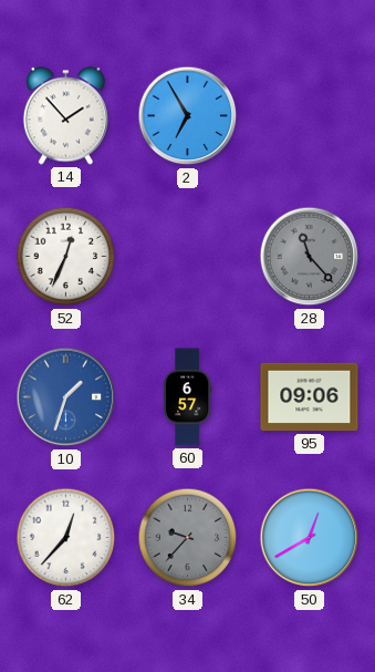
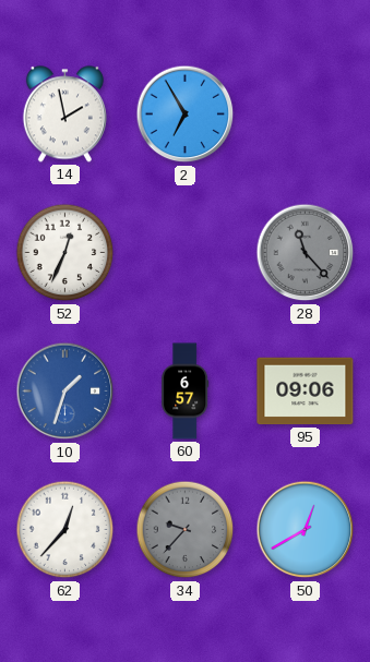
14: 1:53 -> 1:58 (64, 115)
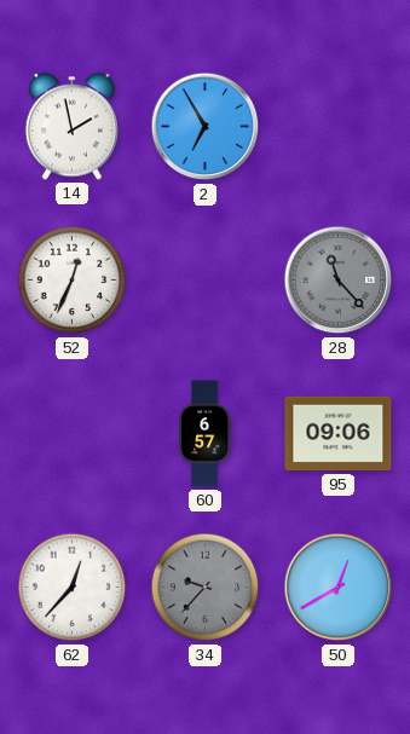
10: 1:33 -> none (65, 392)
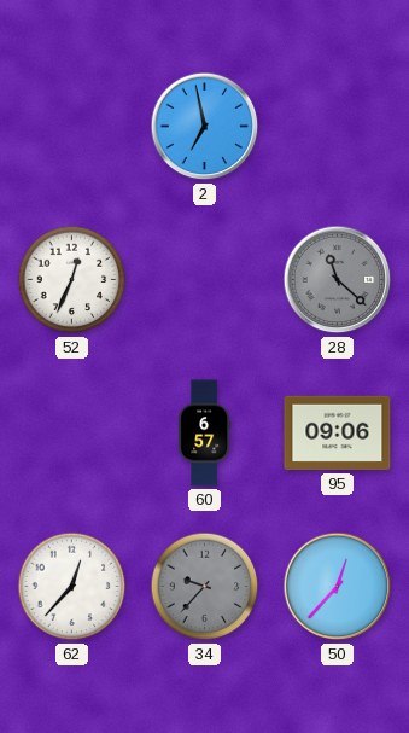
14: 1:58 -> none (71, 127)
2: 6:55 -> 6:58 (205, 127)
28: 11:23 -> 11:22 (338, 280)
50: 12:40 -> 12:37 (338, 587)
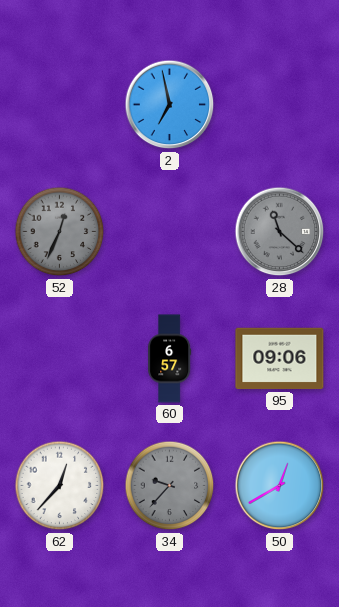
52 dial: white -> grey (60, 232)
50: 12:37 -> 12:40 (280, 486)
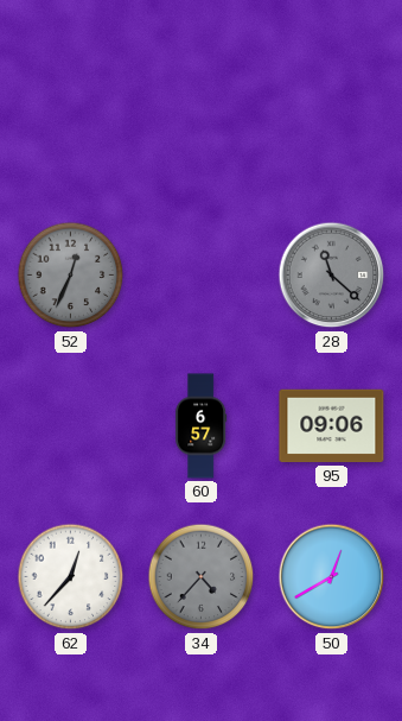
2: 6:58 -> none (170, 105)
34: 9:37 -> 4:37 (202, 577)
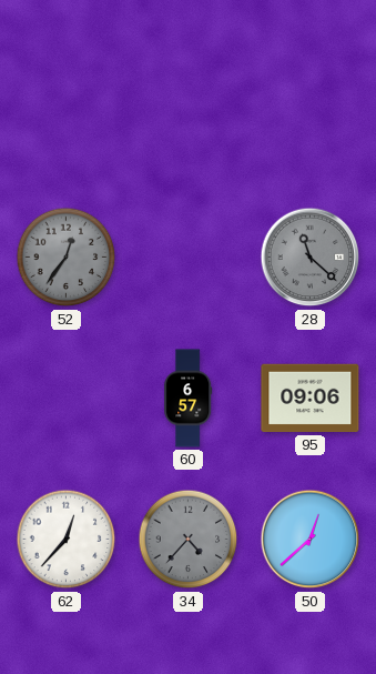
52: 12:34 -> 12:36 (67, 258)
50: 12:40 -> 12:38 (311, 540)
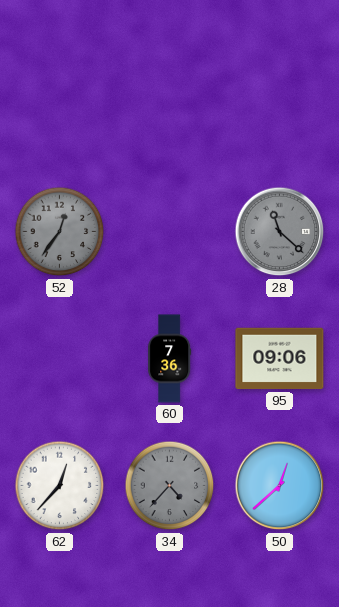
60: 6:57 -> 7:36 (170, 359)
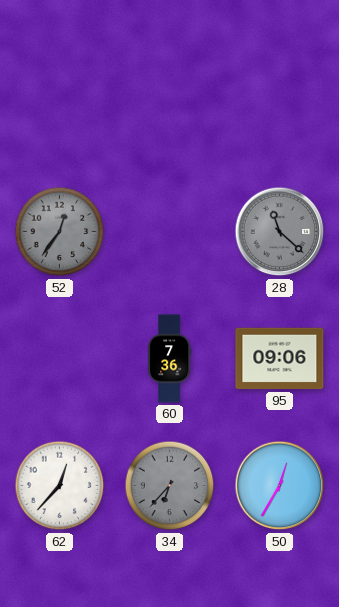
34: 4:37 -> 6:37 (170, 486)
50: 12:38 -> 12:35 (280, 486)
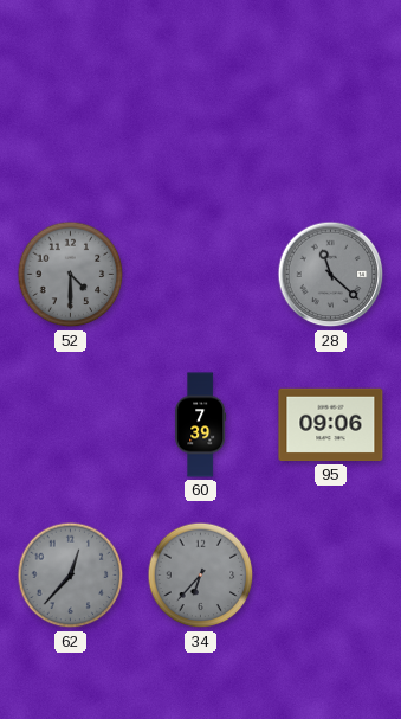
52: 12:36 -> 4:30 (71, 275)
60: 7:36 -> 7:39 (201, 425)
62 dial: white -> grey (71, 576)
50: 12:35 -> none (280, 486)
